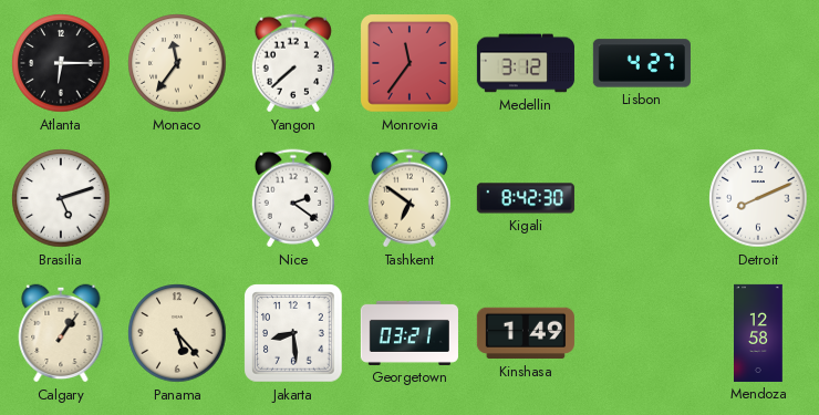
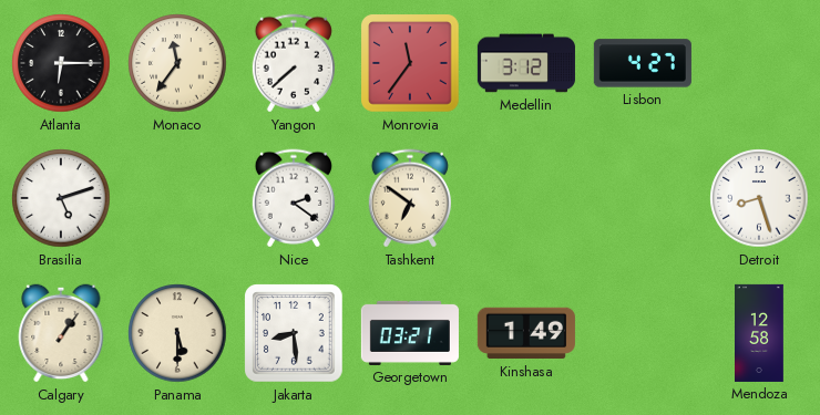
Kigali: 8:42 -> none (526, 198)
Detroit: 8:11 -> 8:27 (759, 198)
Panama: 5:23 -> 5:30 (177, 333)
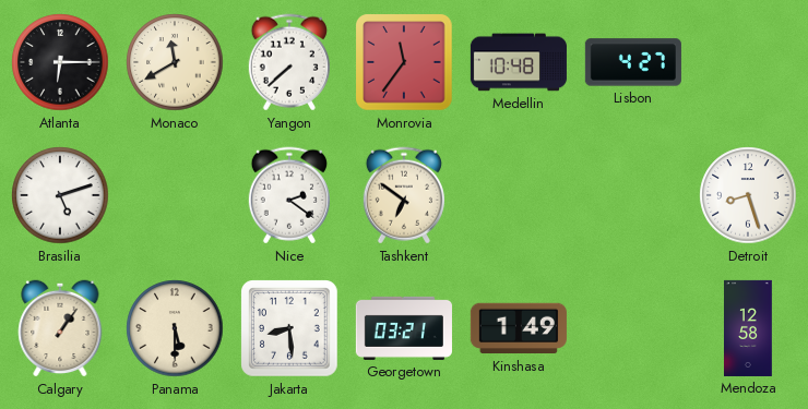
Monaco: 11:36 -> 11:40 (175, 62)
Medellin: 3:12 -> 10:48 (519, 62)
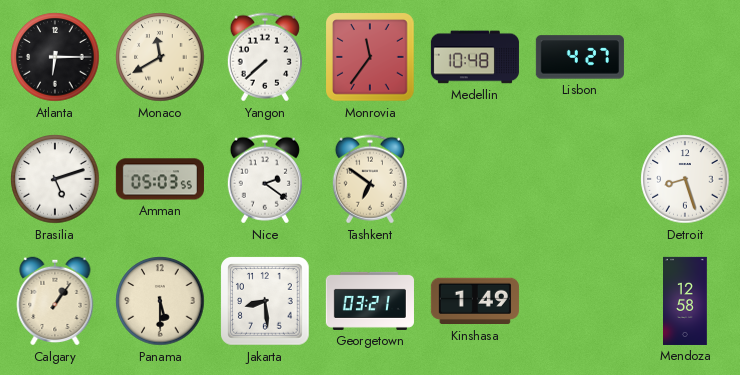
Amman: none -> 05:03 (160, 179)
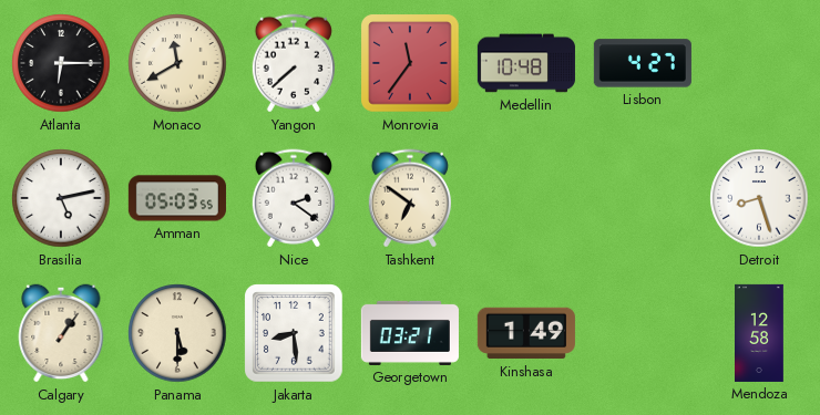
Brasilia: 5:12 -> 5:13 (61, 198)
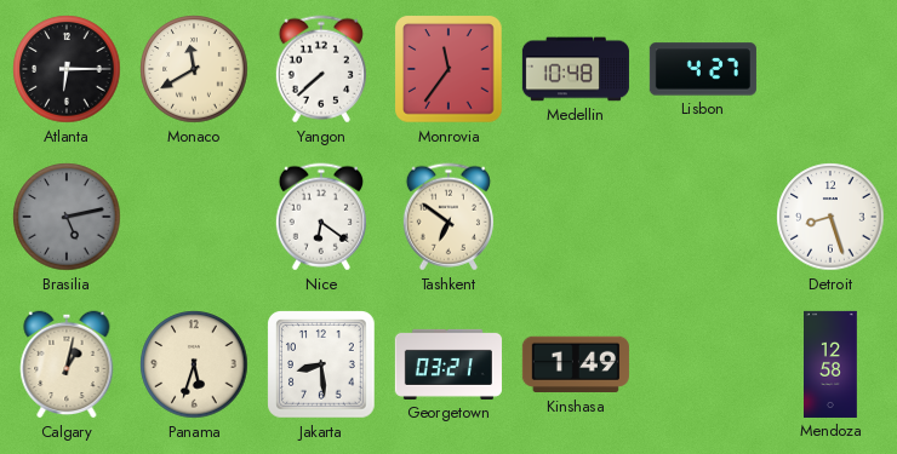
Brasilia dial: white -> grey (67, 217)
Amman: 05:03 -> none (177, 198)
Nice: 2:21 -> 6:21 (321, 217)
Calgary: 1:06 -> 1:02 (67, 364)
Panama: 5:30 -> 5:33 (194, 364)
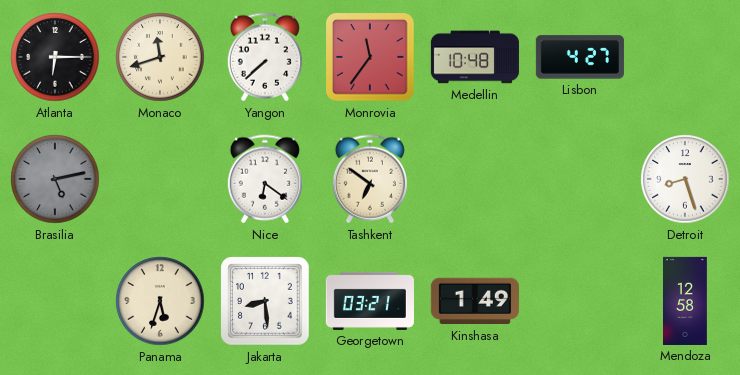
Monaco: 11:40 -> 11:42 (160, 57)
Calgary: 1:02 -> none (67, 364)
